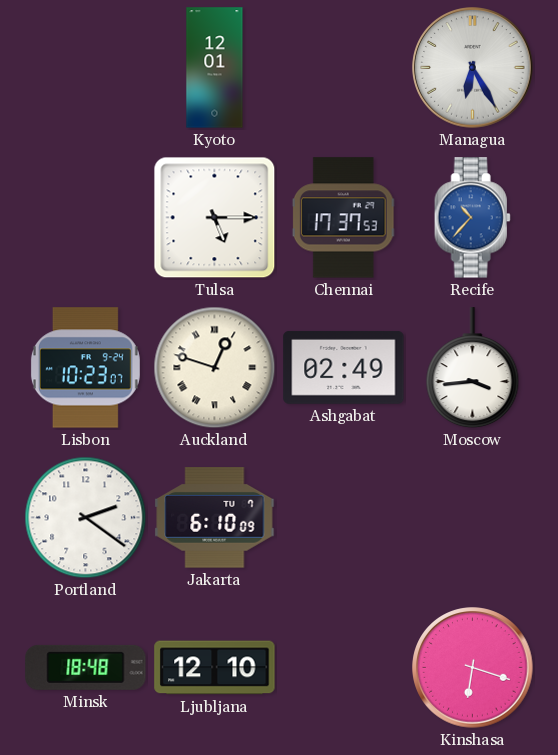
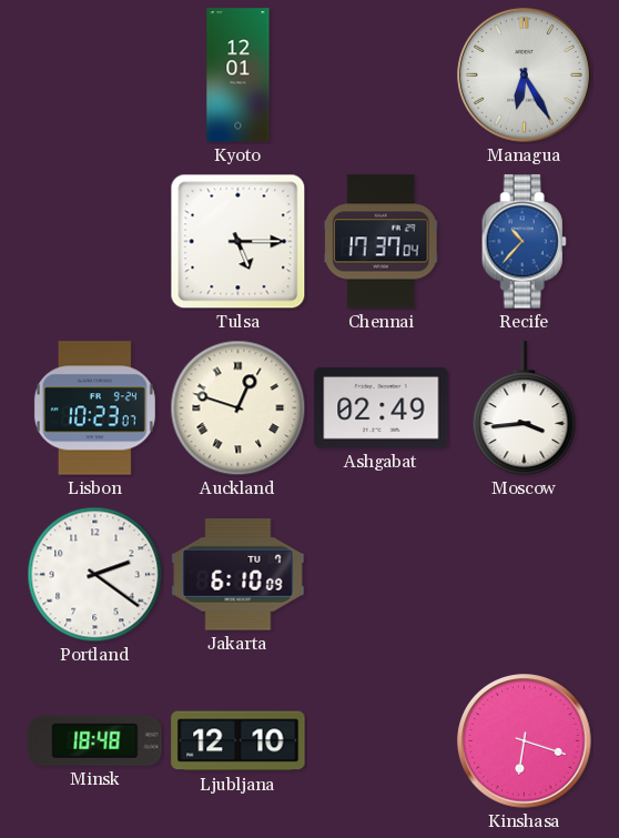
Chennai: 17:37:53 -> 17:37:04 (382, 242)
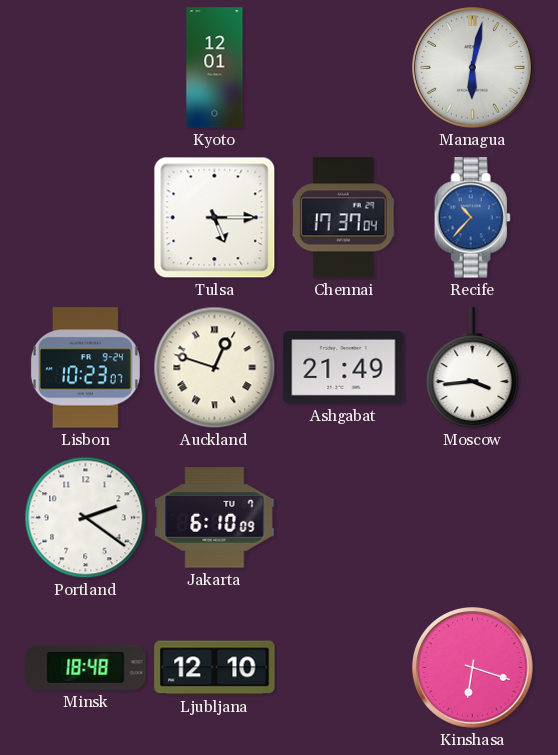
Managua: 6:25 -> 6:02 (473, 68)
Ashgabat: 02:49 -> 21:49 (344, 367)
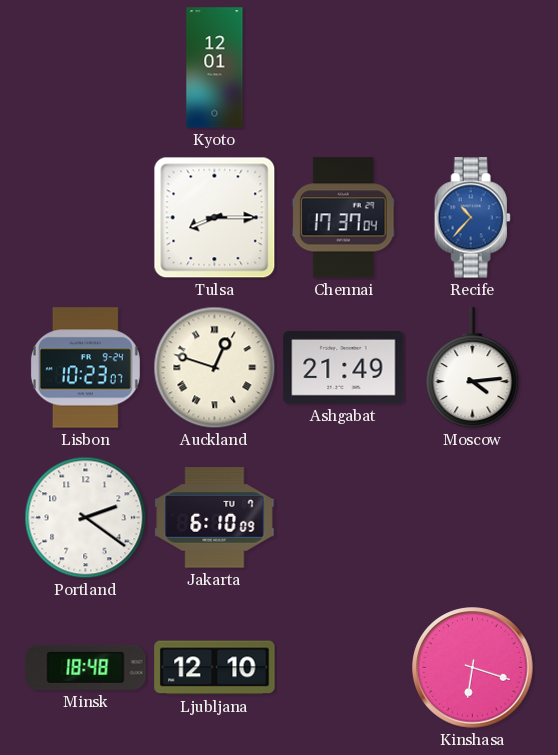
Managua: 6:02 -> none (473, 68)
Tulsa: 5:15 -> 8:15 (215, 218)
Moscow: 3:44 -> 4:14 (473, 368)
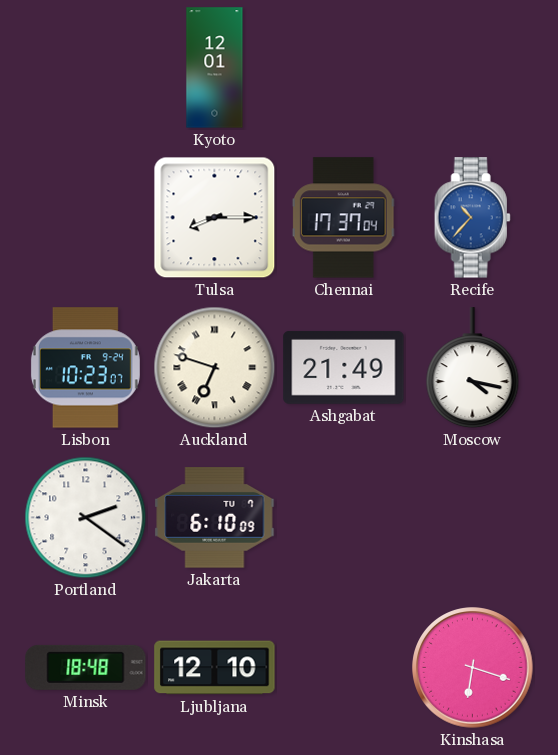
Auckland: 12:48 -> 6:48 (215, 368)
Moscow: 4:14 -> 4:17 (473, 368)
